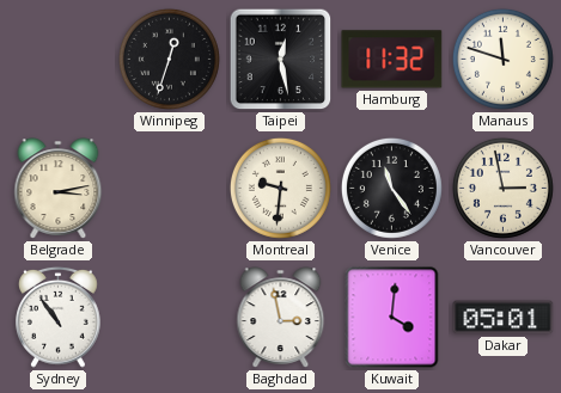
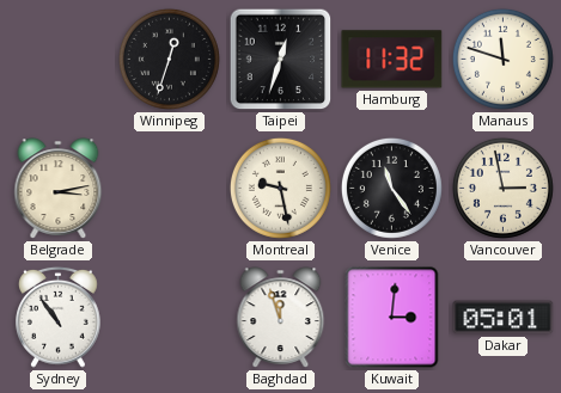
Taipei: 12:28 -> 12:33 (281, 60)
Montreal: 9:31 -> 9:28 (280, 188)
Baghdad: 2:58 -> 11:57 (281, 318)
Kuwait: 4:01 -> 3:01 (392, 318)
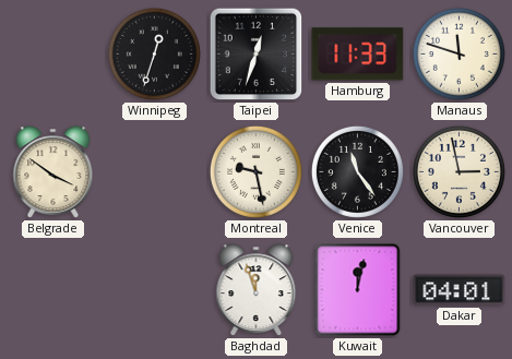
Hamburg: 11:32 -> 11:33 (358, 55)
Belgrade: 3:13 -> 3:51 (53, 172)
Sydney: 10:54 -> none (59, 317)
Kuwait: 3:01 -> 12:02 (358, 290)
Dakar: 05:01 -> 04:01 (460, 290)
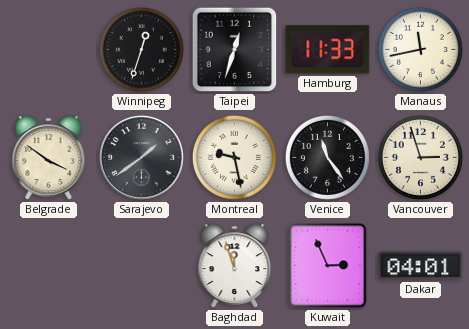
Manaus: 11:48 -> 11:43 (420, 49)
Sarajevo: none -> 1:39 (141, 157)
Vancouver: 2:58 -> 2:57 (420, 157)
Kuwait: 12:02 -> 2:56 (328, 266)
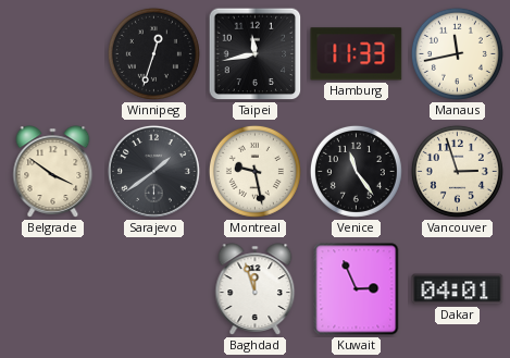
Taipei: 12:33 -> 11:43 (256, 54)
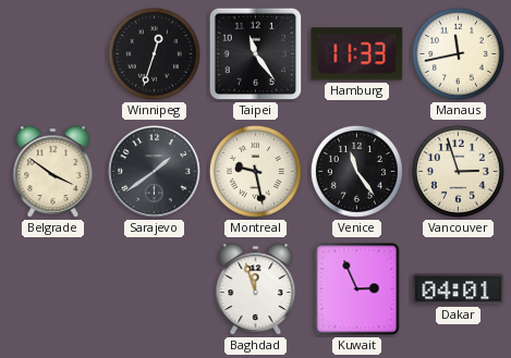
Taipei: 11:43 -> 11:24 (256, 54)
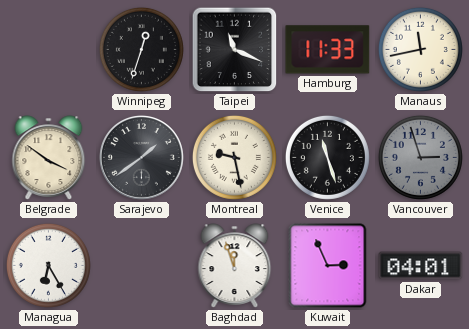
Taipei: 11:24 -> 11:19 (235, 50)
Venice: 11:24 -> 11:27 (327, 157)
Vancouver dial: cream -> grey (420, 157)
Managua: none -> 6:25 (48, 265)
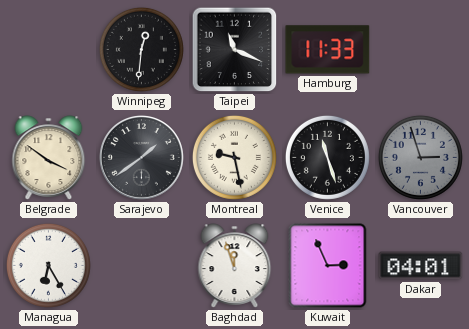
Winnipeg: 12:33 -> 12:31 (141, 49)
Manaus: 11:43 -> none (420, 49)
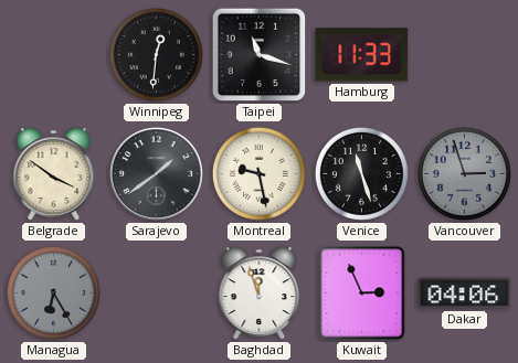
Taipei: 11:19 -> 11:18 (260, 55)
Managua dial: white -> grey (53, 292)
Dakar: 04:01 -> 04:06 (465, 293)
